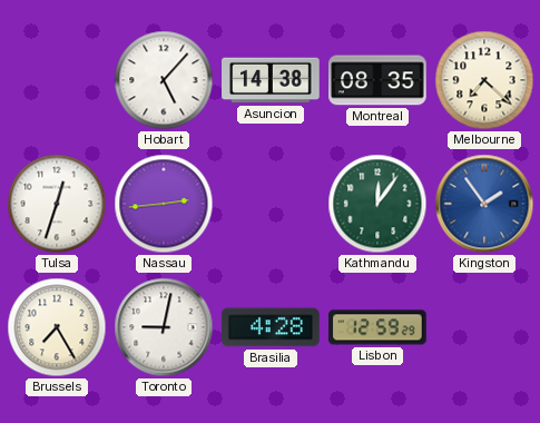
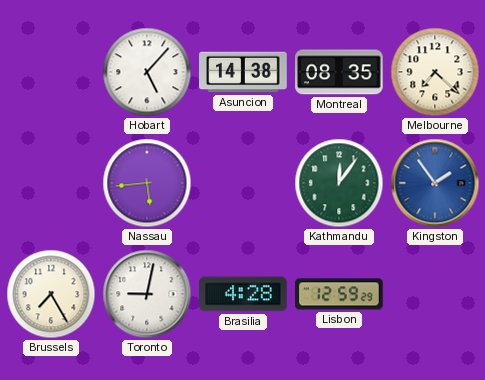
Tulsa: 12:33 -> none (57, 204)
Nassau: 2:44 -> 5:44 (147, 183)
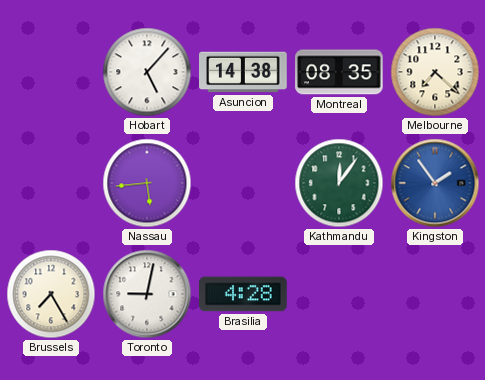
Lisbon: 12:59 -> none (339, 294)
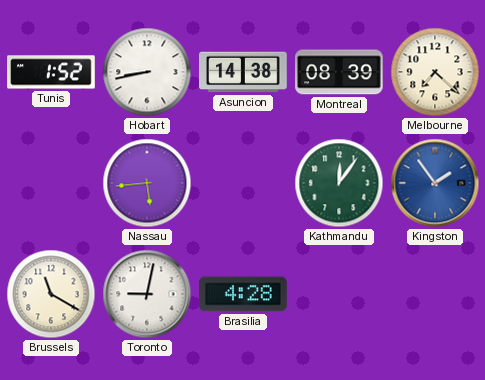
Tunis: none -> 1:52 (51, 72)
Hobart: 5:07 -> 8:43 (147, 72)
Montreal: 08:35 -> 08:39 (339, 72)
Brussels: 7:25 -> 11:20 (51, 294)
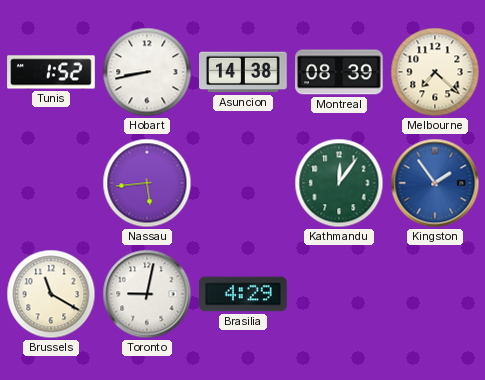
Brasilia: 4:28 -> 4:29 (243, 294)
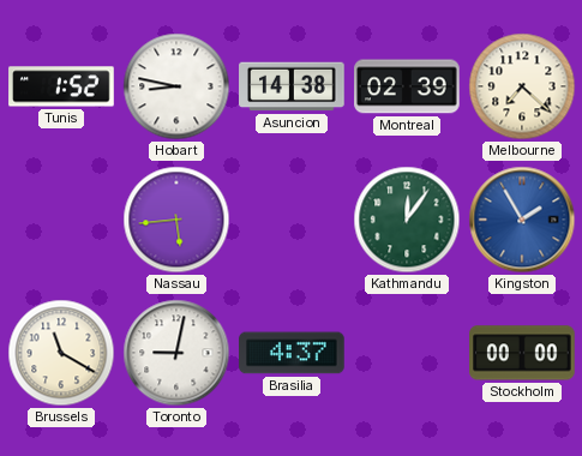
Hobart: 8:43 -> 8:47 (176, 86)
Montreal: 08:39 -> 02:39 (407, 86)
Kingston: 1:54 -> 1:55 (522, 220)
Brasilia: 4:29 -> 4:37 (292, 353)
Stockholm: none -> 00:00 (522, 353)
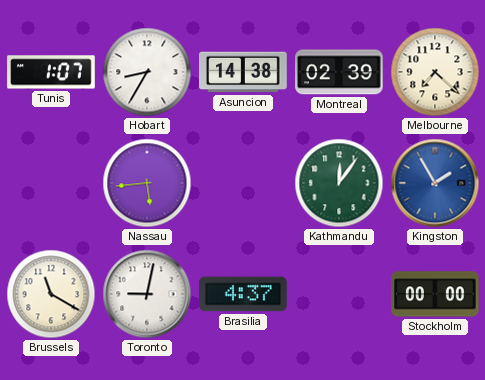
Tunis: 1:52 -> 1:07 (51, 72)
Hobart: 8:47 -> 8:35 (147, 72)
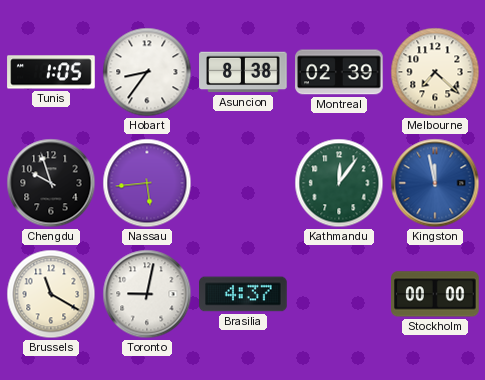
Tunis: 1:07 -> 1:05 (51, 72)
Hobart: 8:35 -> 8:36 (147, 72)
Asuncion: 14:38 -> 8:38 (243, 72)
Chengdu: none -> 9:57 (51, 183)
Kingston: 1:55 -> 11:58 (435, 183)
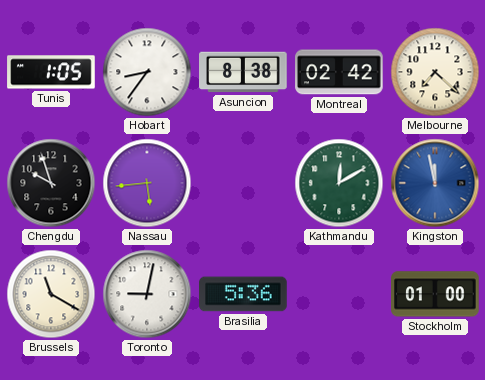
Montreal: 02:39 -> 02:42 (339, 72)
Kathmandu: 12:06 -> 12:10 (339, 183)
Brasilia: 4:37 -> 5:36 (243, 294)
Stockholm: 00:00 -> 01:00 (435, 294)
